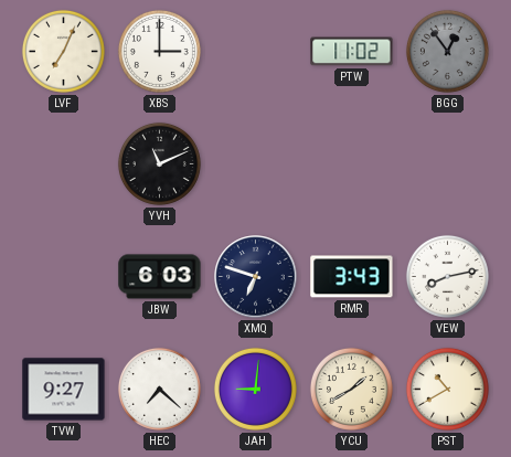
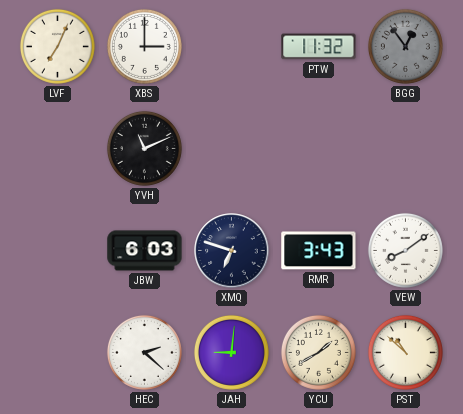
PTW: 11:02 -> 11:32 (319, 47)
VEW: 8:13 -> 8:09 (405, 250)
TVW: 9:27 -> none (64, 390)
HEC: 7:22 -> 2:22 (144, 352)
PST: 10:40 -> 10:52 (405, 352)
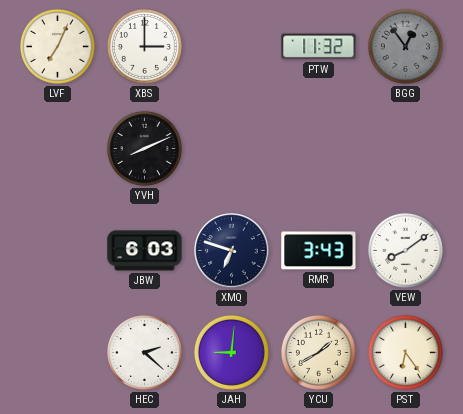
YVH: 11:11 -> 8:11 (144, 148)
PST: 10:52 -> 6:24 (405, 352)
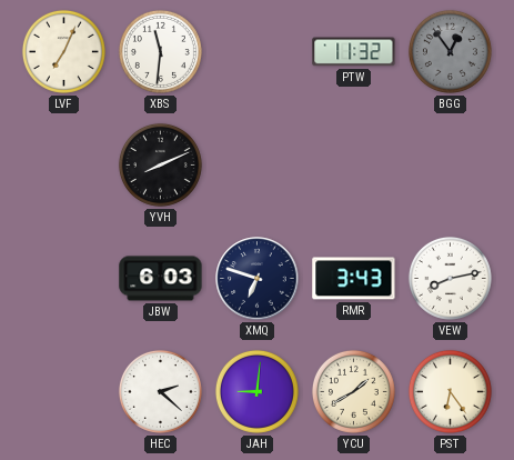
XBS: 3:00 -> 11:31 (160, 51)
VEW: 8:09 -> 8:13 (450, 278)
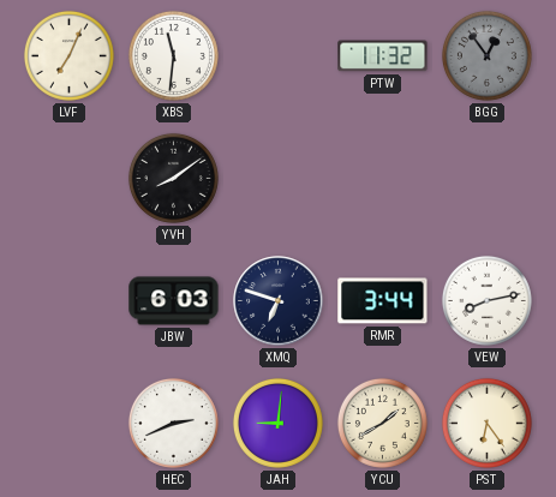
YVH: 8:11 -> 8:09 (173, 178)
RMR: 3:43 -> 3:44 (383, 301)
HEC: 2:22 -> 2:41 (173, 423)
